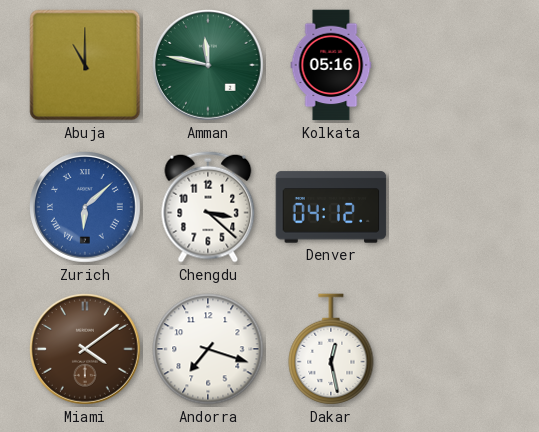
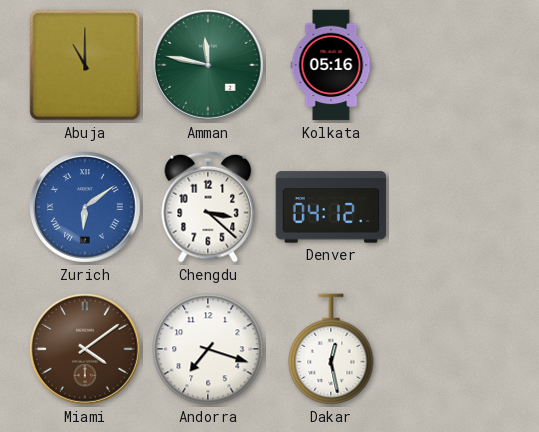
Zurich: 6:08 -> 6:09 (86, 208)
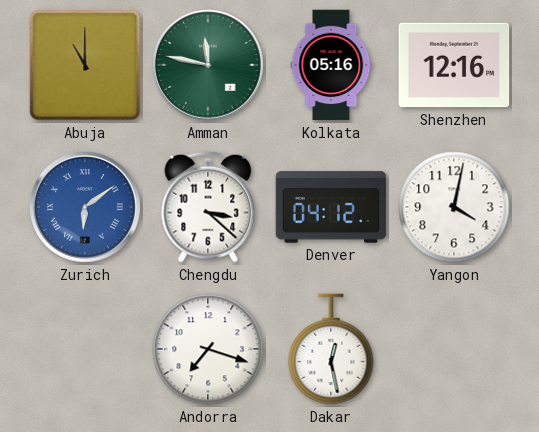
Shenzhen: none -> 12:16 (454, 65)
Yangon: none -> 4:02 (454, 207)
Miami: 4:09 -> none (86, 350)
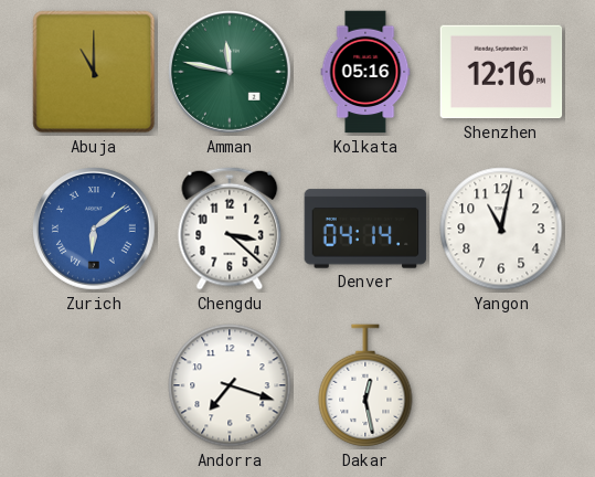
Denver: 04:12 -> 04:14 (365, 229)
Yangon: 4:02 -> 11:02 (501, 229)
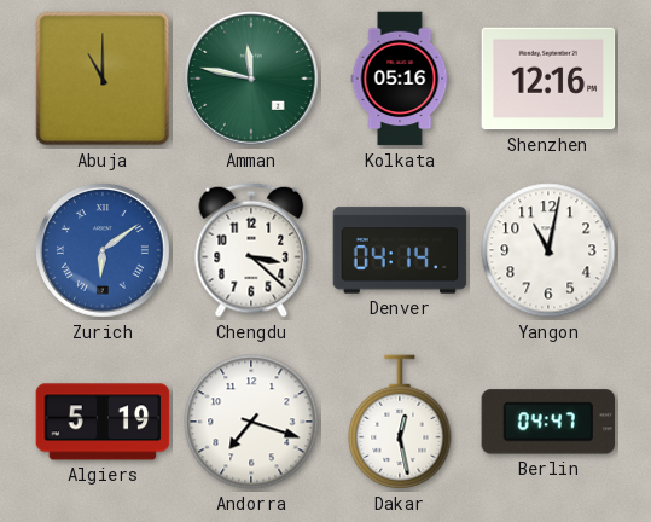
Algiers: none -> 5:19 (103, 422)
Berlin: none -> 04:47 (548, 422)
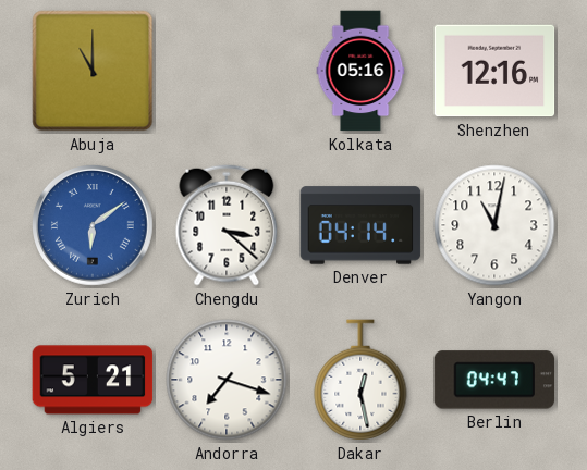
Amman: 11:47 -> none (252, 80)
Algiers: 5:19 -> 5:21 (93, 380)
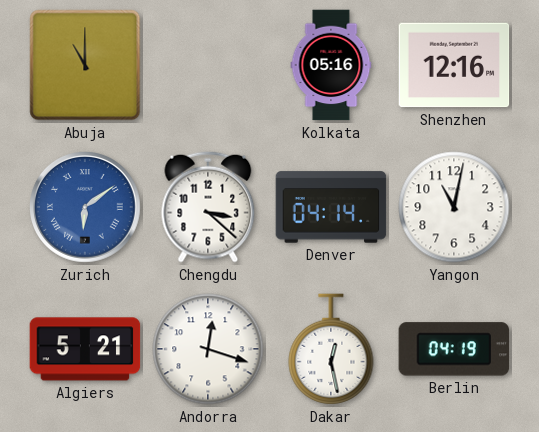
Andorra: 7:18 -> 12:18 (208, 349)
Berlin: 04:47 -> 04:19 (454, 349)
